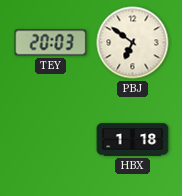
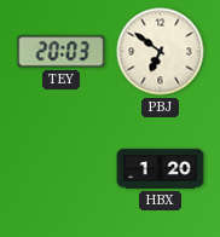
HBX: 1:18 -> 1:20 (161, 169)
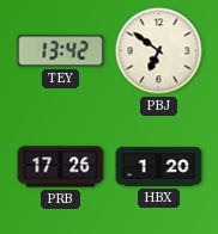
TEY: 20:03 -> 13:42 (61, 51)
PRB: none -> 17:26 (61, 167)
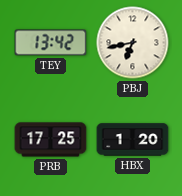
PBJ: 6:51 -> 6:43 (133, 43)
PRB: 17:26 -> 17:25 (51, 140)
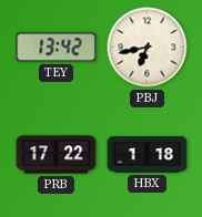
PRB: 17:25 -> 17:22 (57, 155)
HBX: 1:20 -> 1:18 (148, 155)
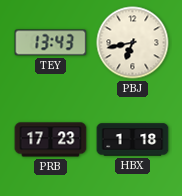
TEY: 13:42 -> 13:43 (51, 43)
PRB: 17:22 -> 17:23 (51, 140)
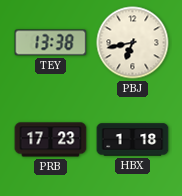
TEY: 13:43 -> 13:38 (51, 43)
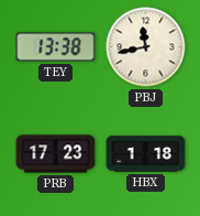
PBJ: 6:43 -> 11:43 (146, 47)
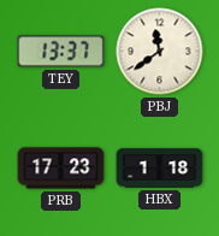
TEY: 13:38 -> 13:37 (61, 52)
PBJ: 11:43 -> 11:39 (160, 52)
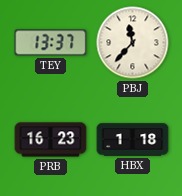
PBJ: 11:39 -> 11:37 (133, 43)
PRB: 17:23 -> 16:23 (51, 140)
